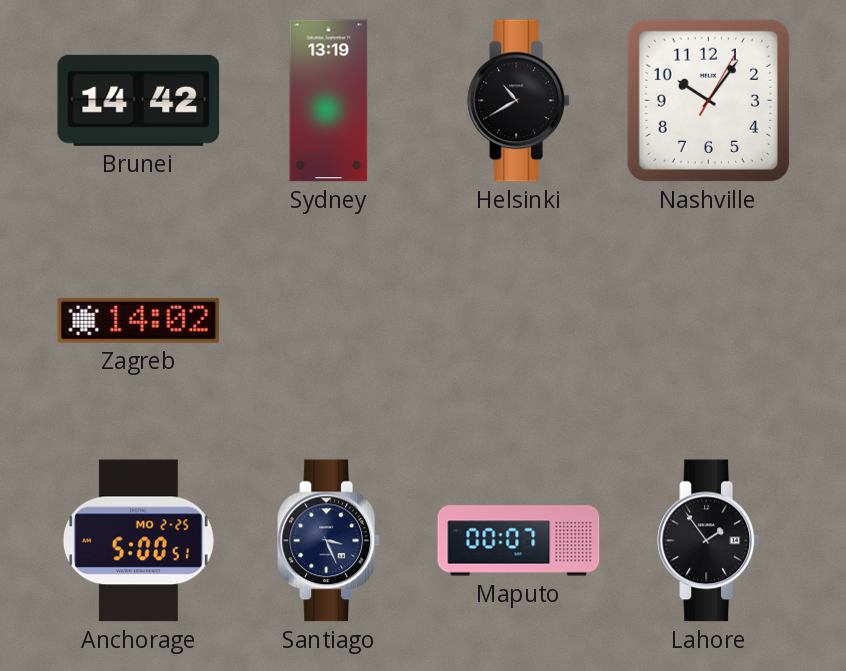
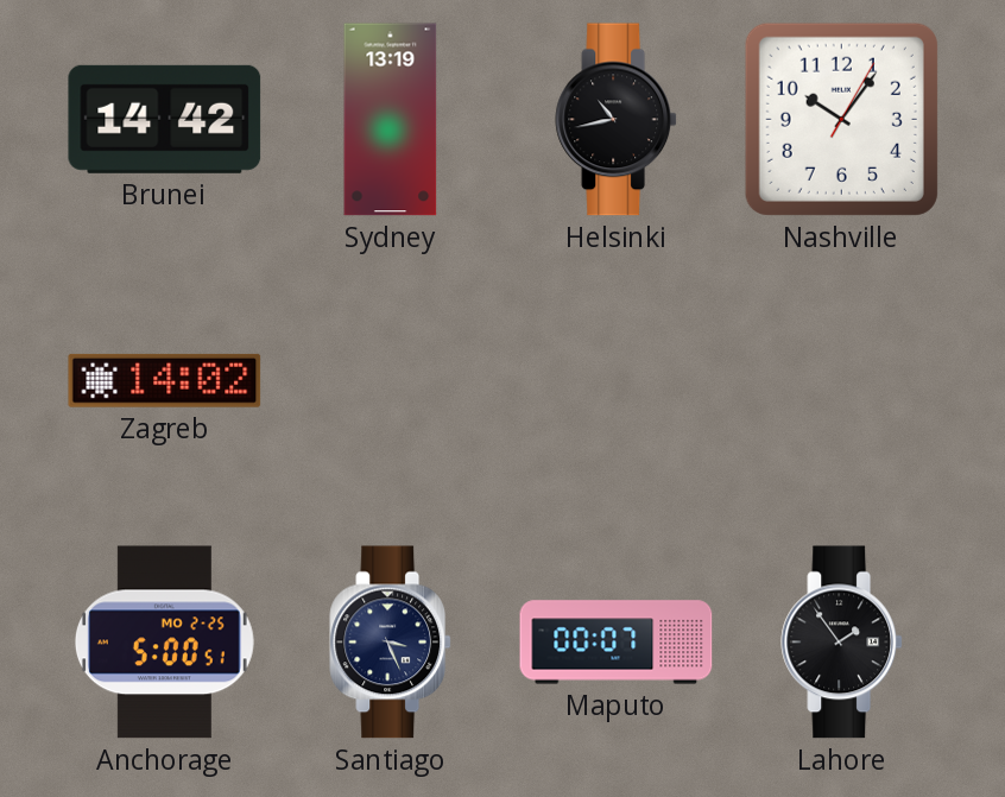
Helsinki: 10:40 -> 10:43 (617, 120)
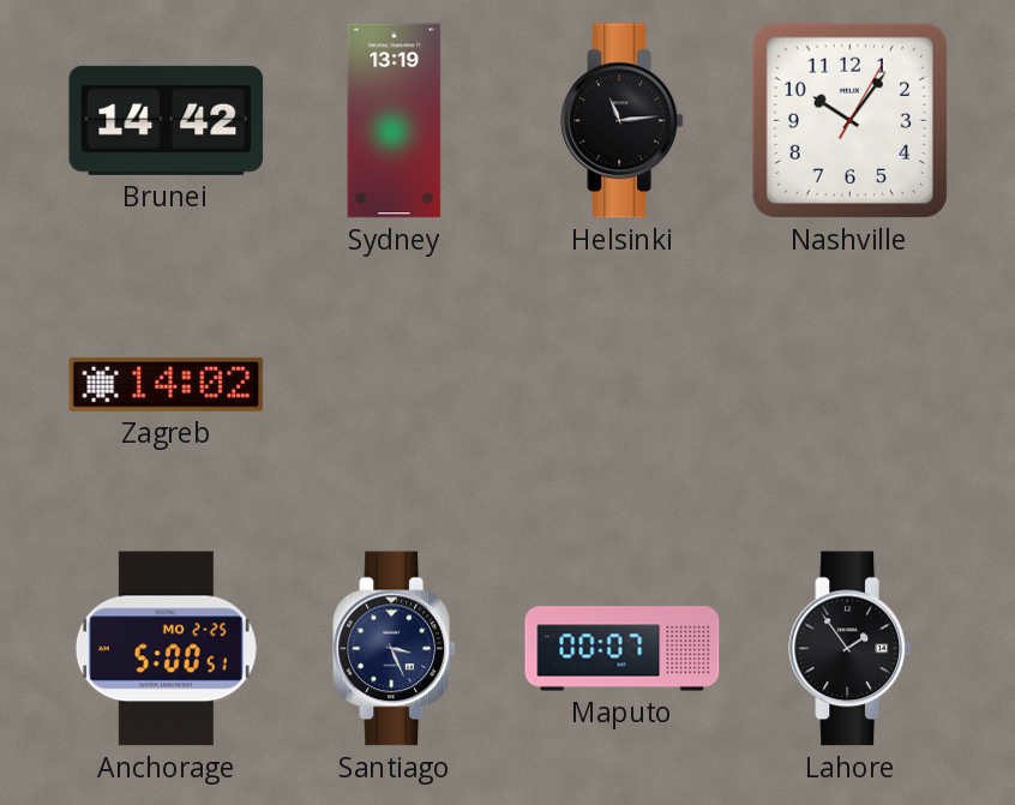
Helsinki: 10:43 -> 11:14 (623, 121)
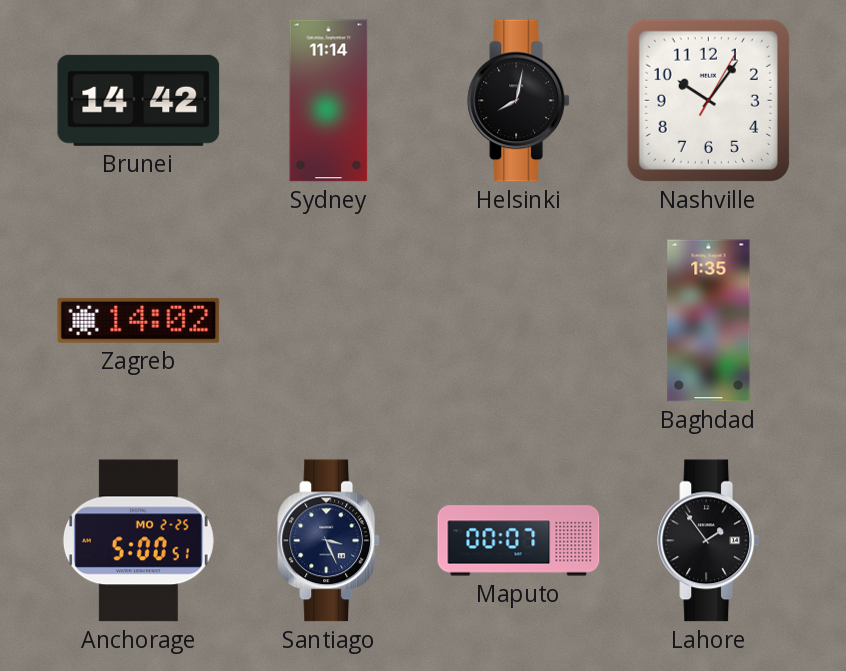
Sydney: 13:19 -> 11:14 (329, 101)
Helsinki: 11:14 -> 8:02 (519, 101)
Baghdad: none -> 1:35 (709, 321)
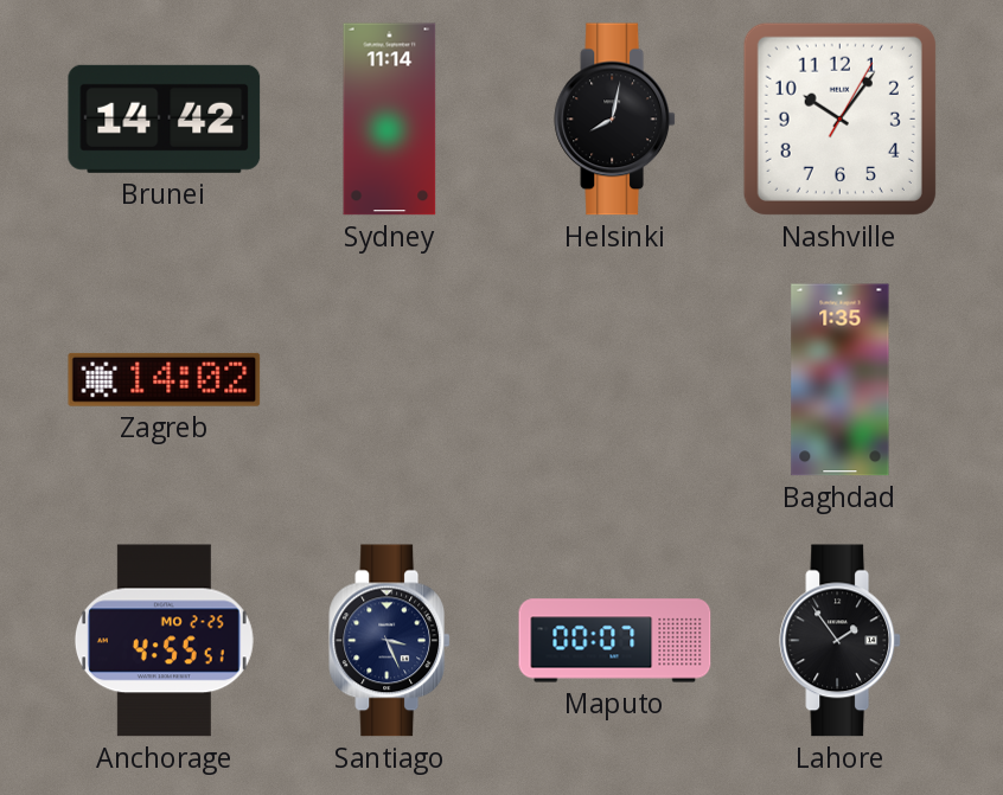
Anchorage: 5:00 -> 4:55 (164, 641)
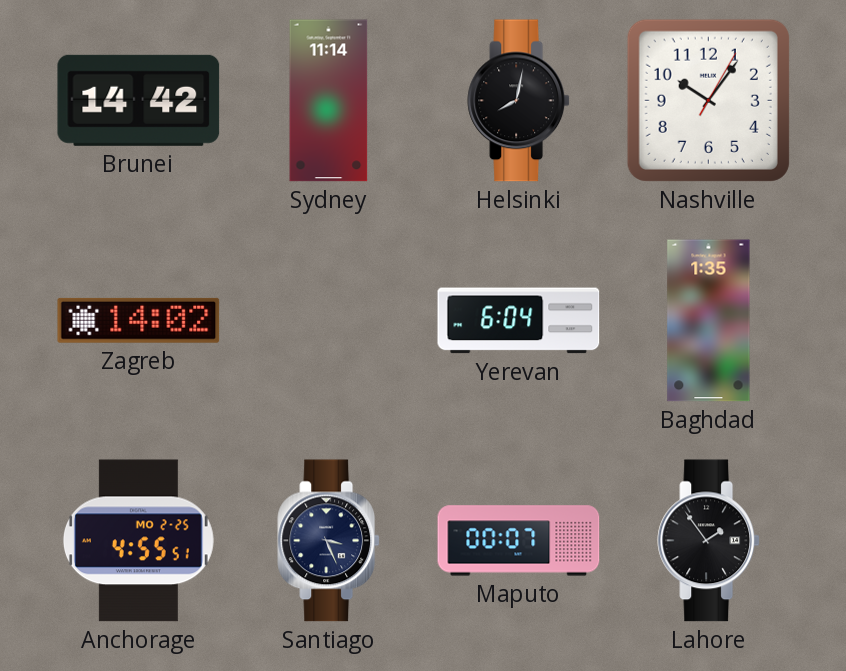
Yerevan: none -> 6:04 (519, 321)
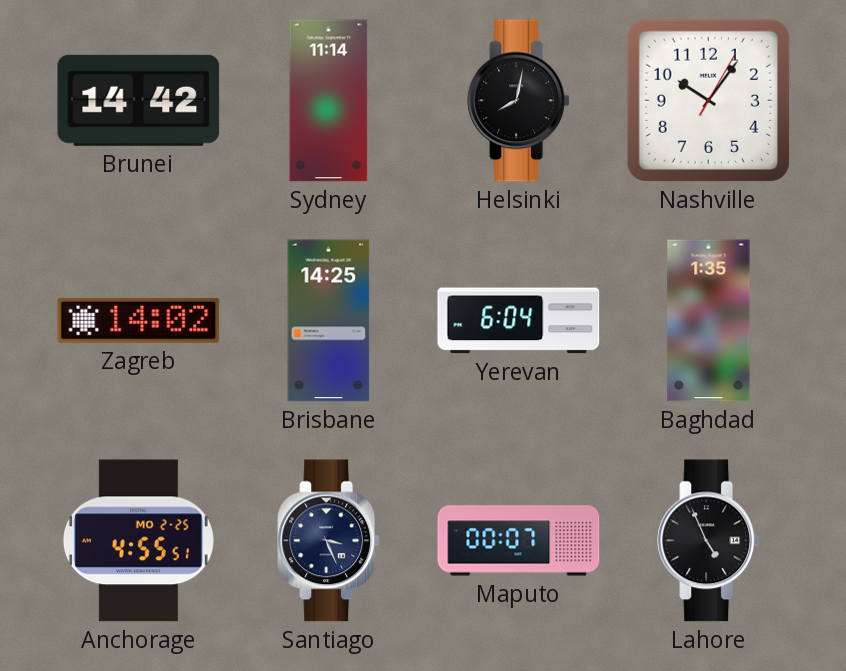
Brisbane: none -> 14:25 (329, 321)
Lahore: 1:54 -> 4:56 (709, 541)
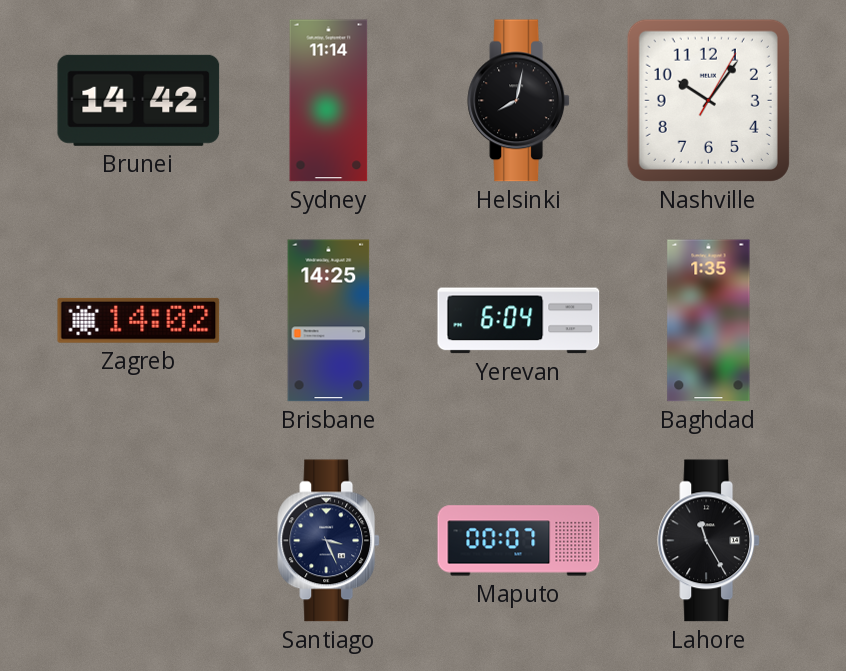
Anchorage: 4:55 -> none (138, 541)
Lahore: 4:56 -> 11:25 (709, 541)
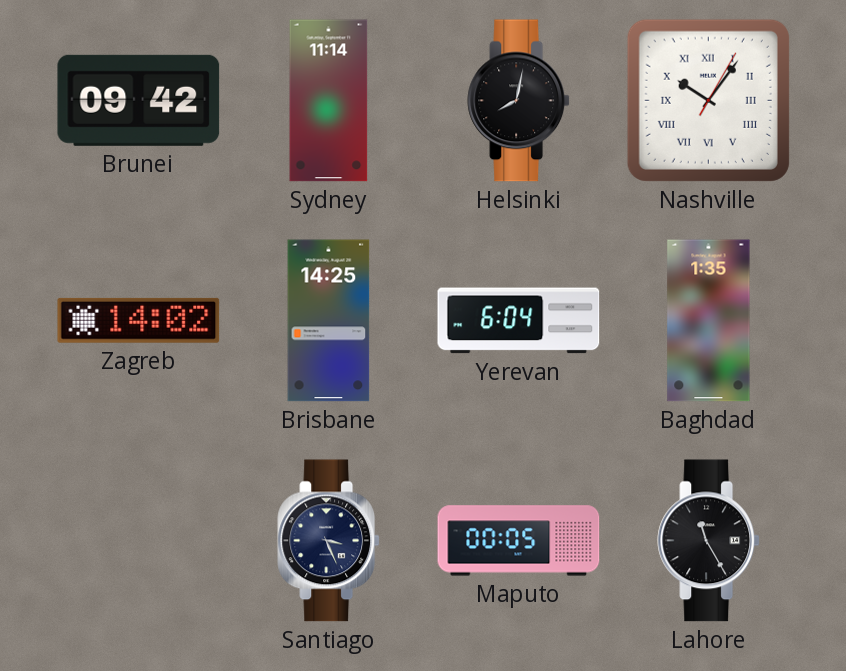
Brunei: 14:42 -> 09:42 (139, 100)
Nashville numerals: Arabic -> Roman (708, 100)
Maputo: 00:07 -> 00:05 (519, 541)
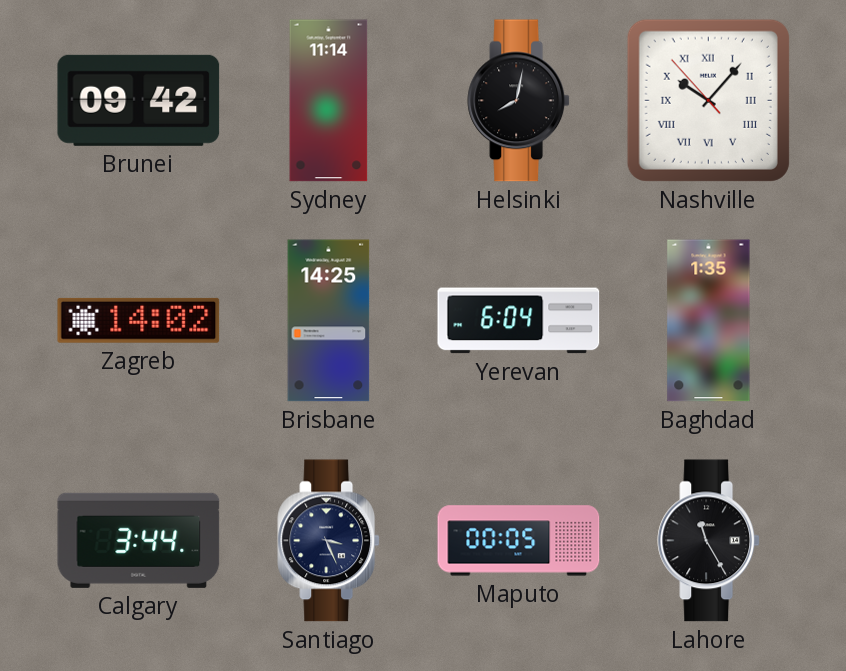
Nashville: 10:06:05 -> 10:06:53 (708, 100)
Calgary: none -> 3:44 (139, 540)
